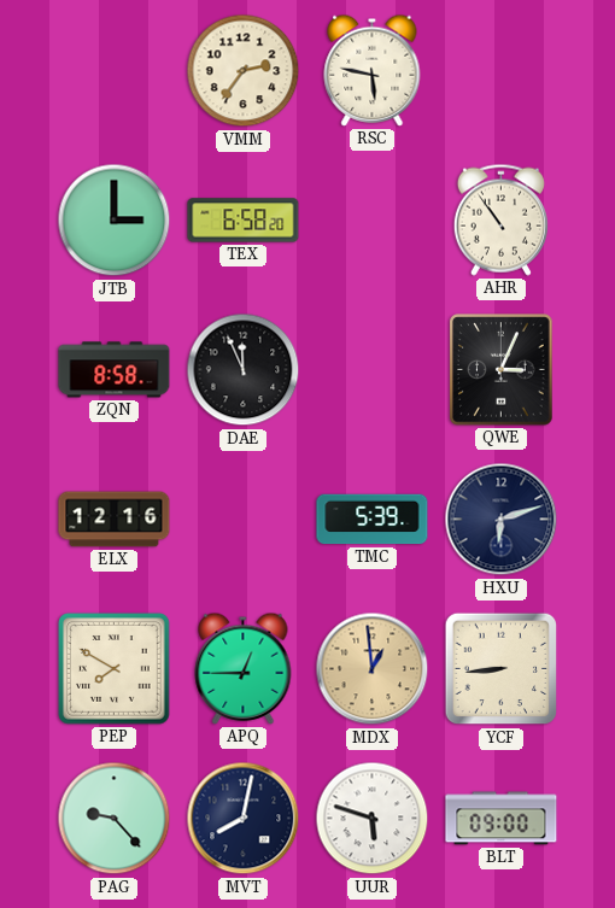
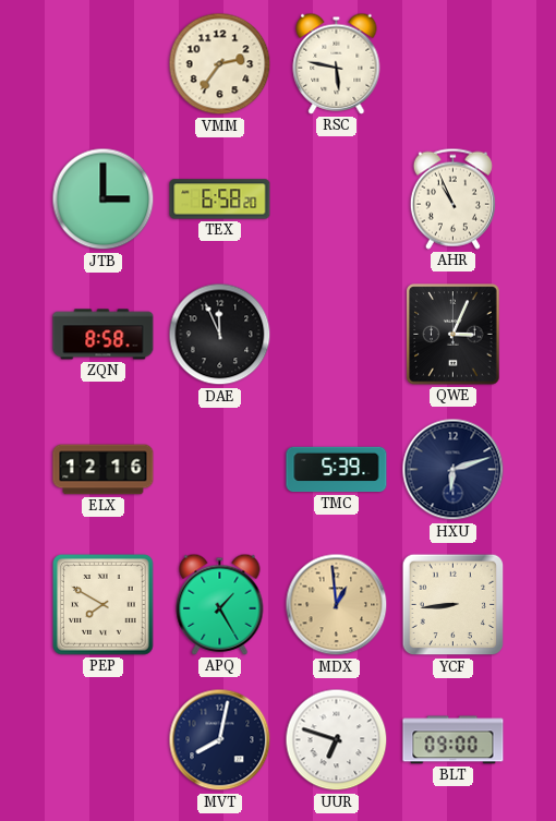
AHR: 10:54 -> 10:56 (452, 198)
APQ: 12:45 -> 1:25 (220, 604)
PAG: 9:23 -> none (115, 819)
UUR: 5:48 -> 6:48 (337, 740)
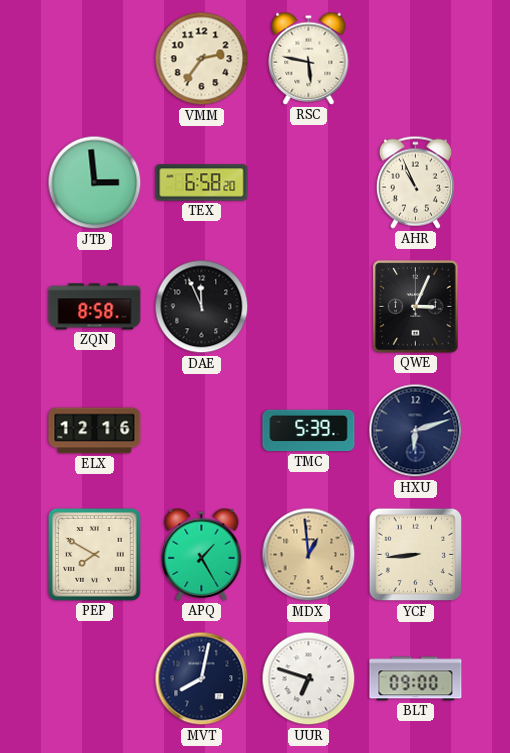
JTB: 3:00 -> 2:59 (95, 183)
